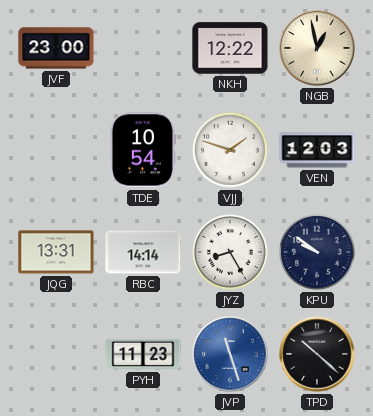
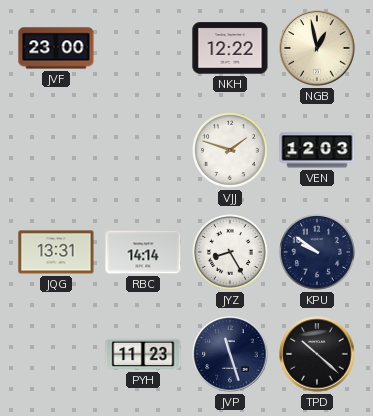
TDE: 10:54 -> none (142, 150)
JVP dial: blue -> navy (230, 354)
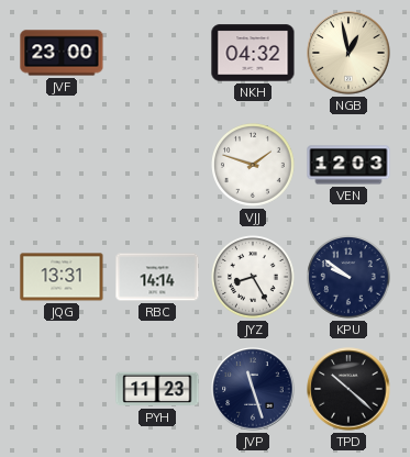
NKH: 12:22 -> 04:32 (253, 53)
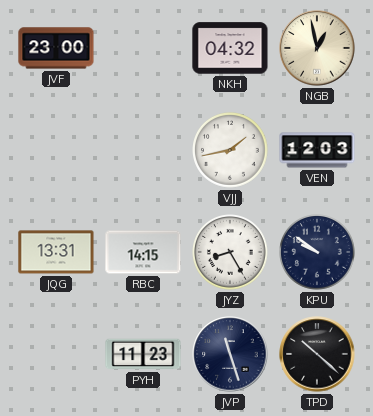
VJJ: 1:48 -> 1:43 (231, 151)
RBC: 14:14 -> 14:15 (143, 252)
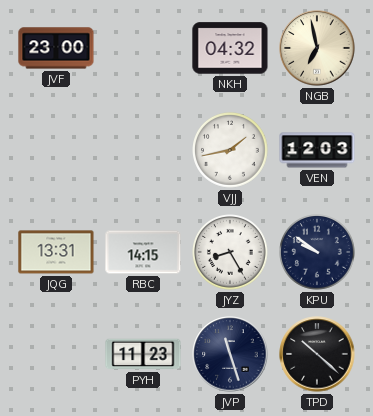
NGB: 12:58 -> 6:58 (317, 48)
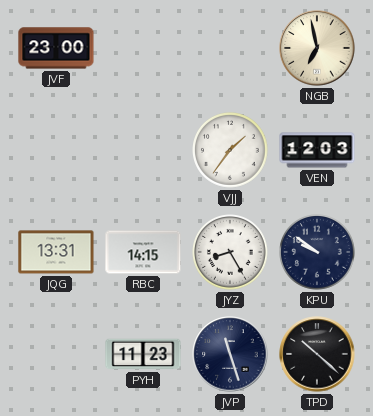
NKH: 04:32 -> none (230, 48)
VJJ: 1:43 -> 1:36 (231, 151)
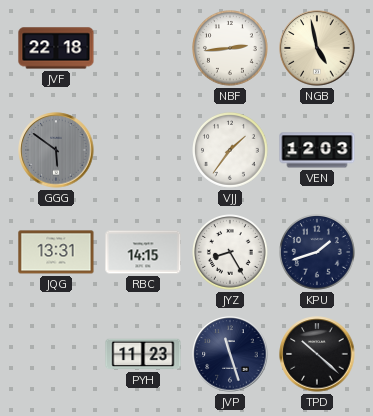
JVF: 23:00 -> 22:18 (56, 48)
NBF: none -> 2:44 (231, 49)
NGB: 6:58 -> 4:58 (317, 48)
GGG: none -> 5:51 (56, 150)
KPU: 9:51 -> 1:42 (318, 253)
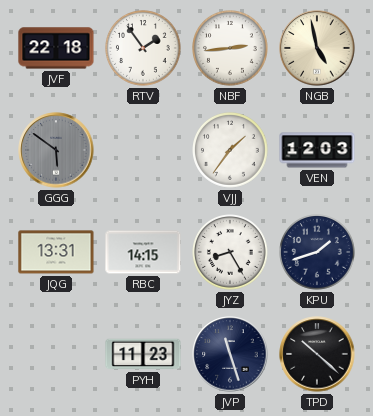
RTV: none -> 1:54 (144, 49)
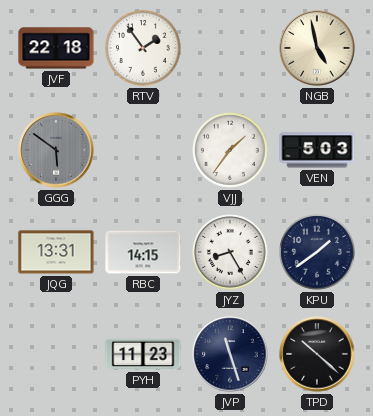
NBF: 2:44 -> none (231, 49)
VEN: 12:03 -> 5:03 (317, 150)
KPU: 1:42 -> 1:39 (318, 253)
